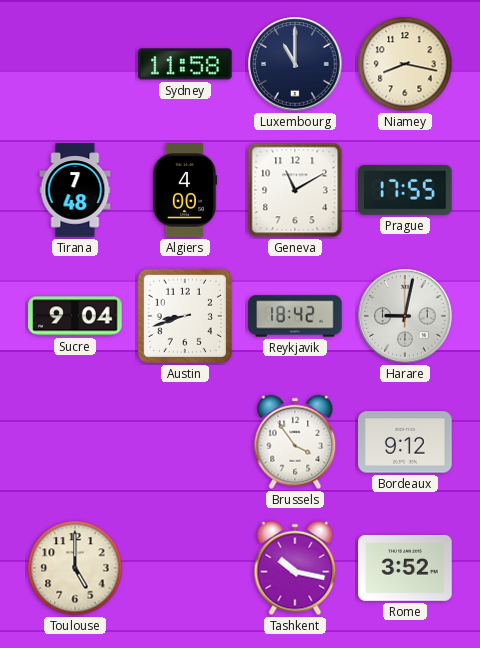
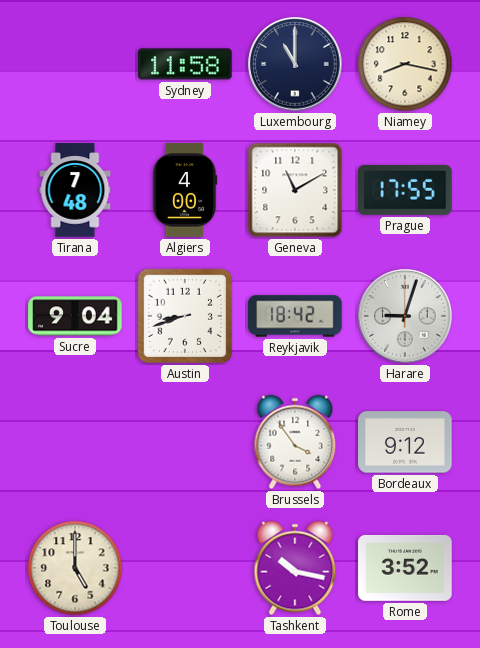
Harare: 9:02 -> 9:03 (405, 316)
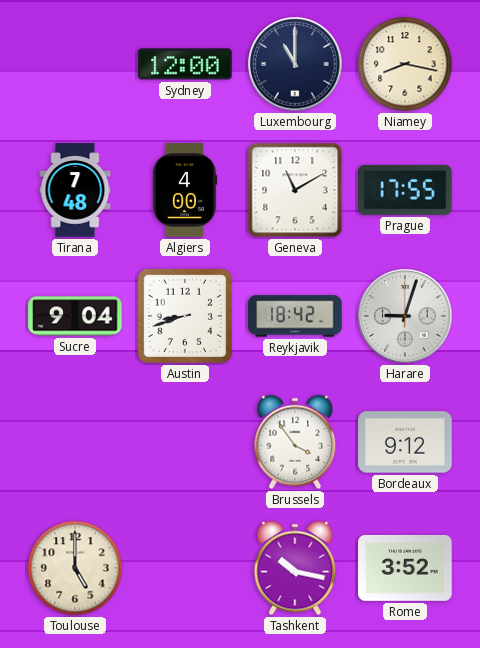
Sydney: 11:58 -> 12:00 (185, 64)
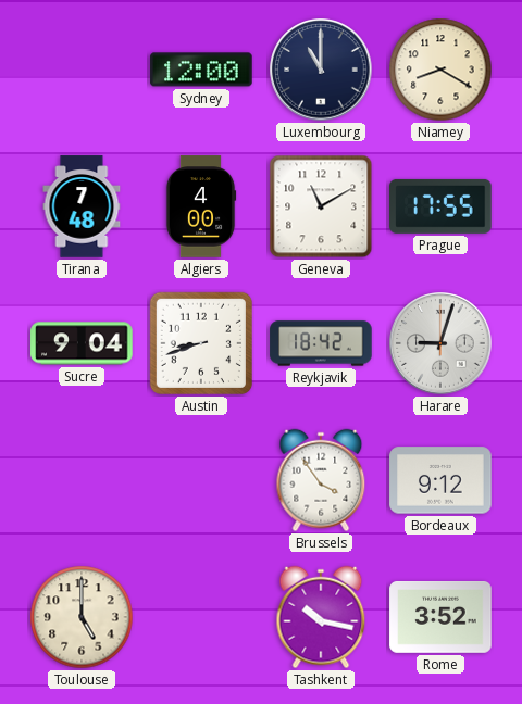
Niamey: 8:17 -> 8:20 (440, 70)
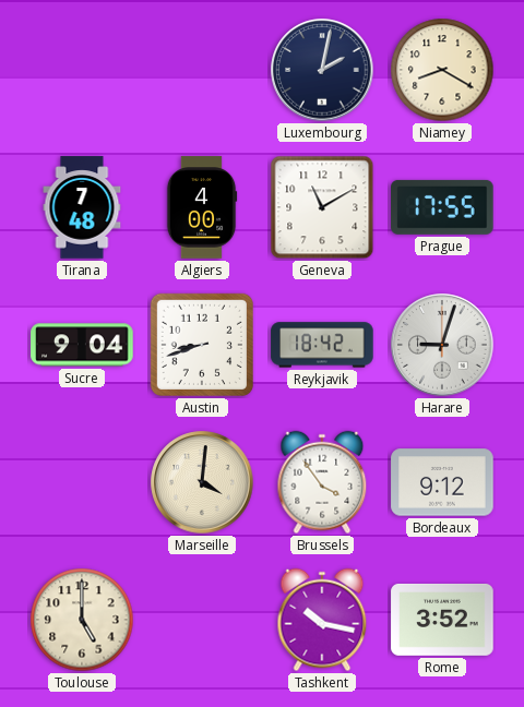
Sydney: 12:00 -> none (201, 70)
Luxembourg: 11:00 -> 2:02 (322, 70)
Marseille: none -> 4:01 (202, 482)
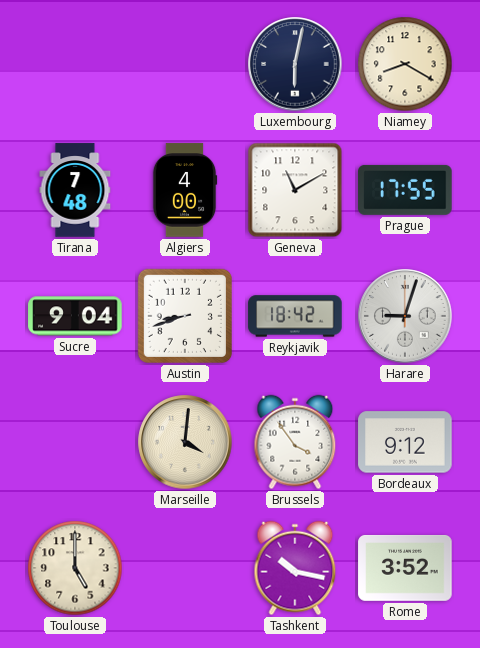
Luxembourg: 2:02 -> 6:02 (295, 64)
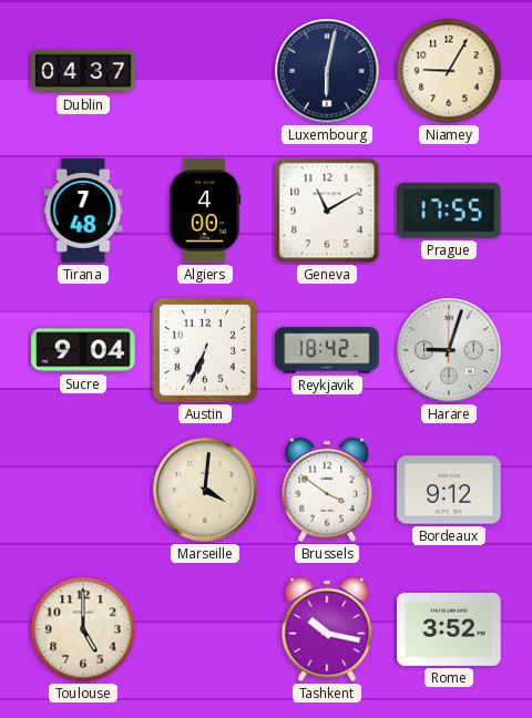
Dublin: none -> 04:37 (83, 71)
Niamey: 8:20 -> 9:05 (449, 71)
Austin: 8:42 -> 6:34 (205, 350)
Brussels: 3:54 -> 3:51 (327, 490)
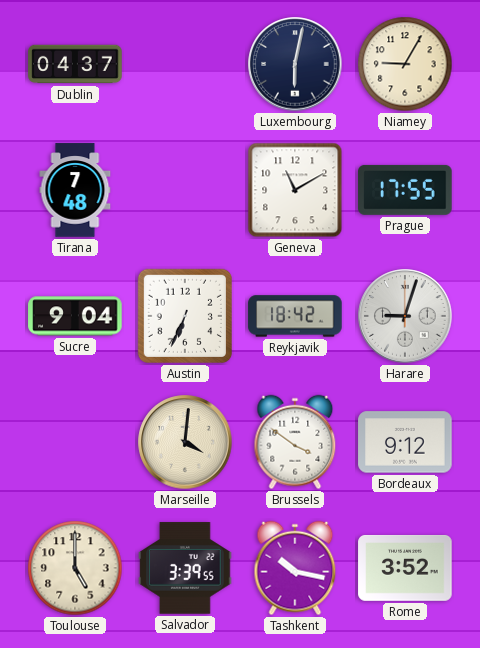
Algiers: 4:00 -> none (205, 211)
Salvador: none -> 3:39 (185, 568)
